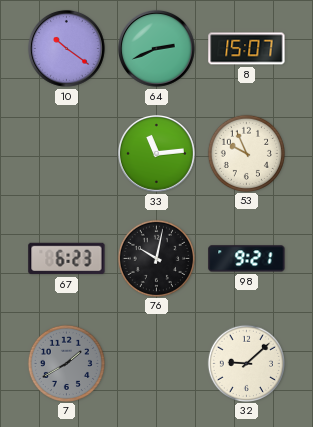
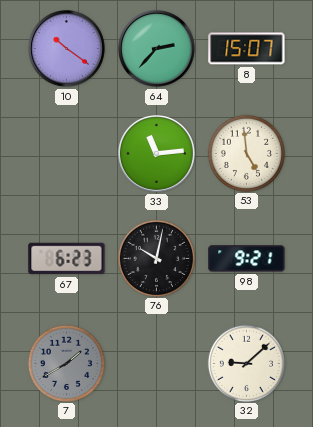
64: 2:41 -> 2:37 (157, 48)
53: 9:56 -> 4:59 (246, 153)
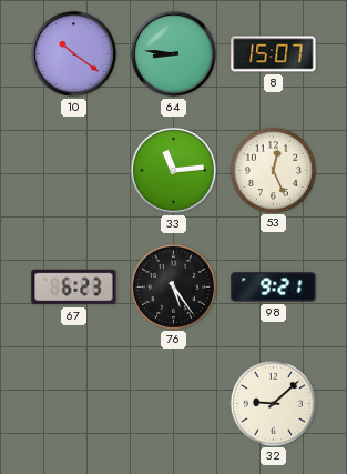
64: 2:37 -> 8:46 (174, 53)
53: 4:59 -> 12:26 (273, 170)
76: 10:02 -> 5:24 (173, 286)
7: 1:40 -> none (66, 363)
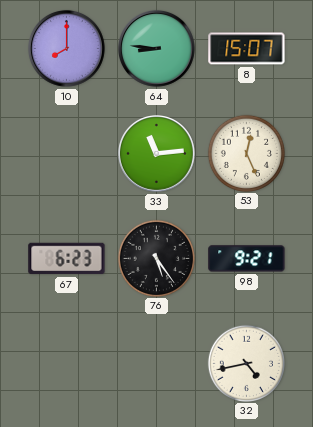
10: 10:21 -> 8:00 (67, 48)
32: 9:08 -> 4:43 (246, 363)
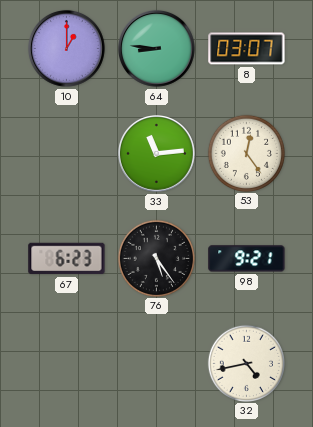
10: 8:00 -> 1:00 (67, 48)
8: 15:07 -> 03:07 (247, 49)
53: 12:26 -> 12:24 (246, 153)
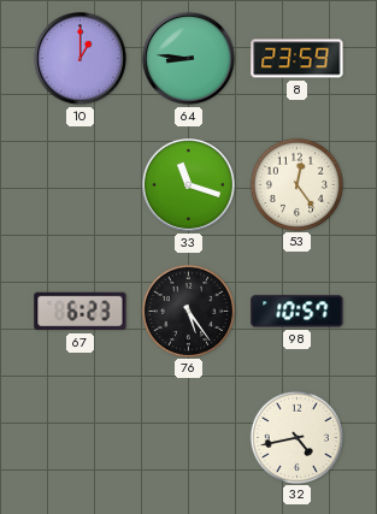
8: 03:07 -> 23:59 (298, 59)
33: 11:14 -> 11:18 (189, 184)
98: 9:21 -> 10:57 (298, 312)
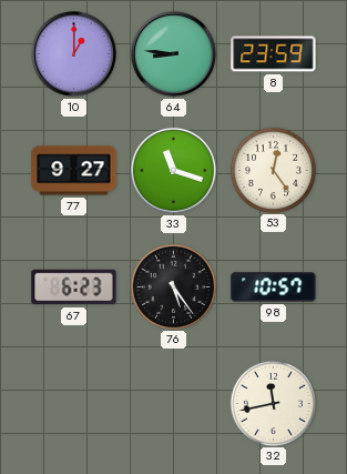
77: none -> 9:27 (74, 171)
32: 4:43 -> 11:43 (273, 403)
